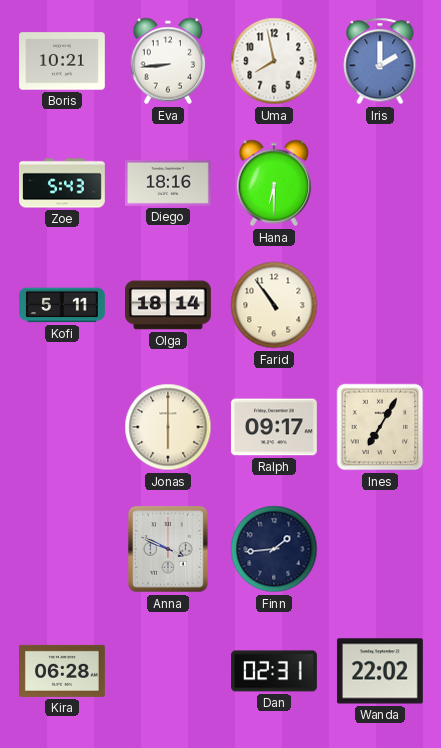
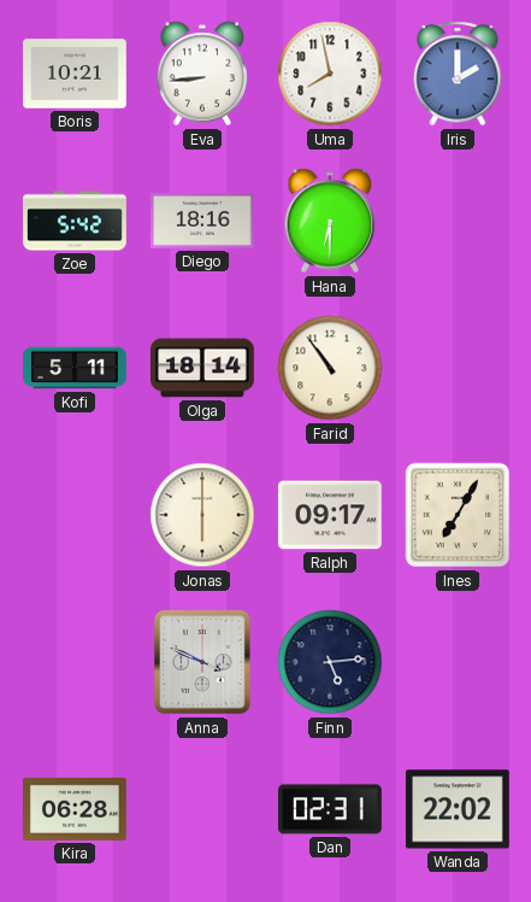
Zoe: 5:43 -> 5:42 (76, 221)
Finn: 1:44 -> 5:14 (330, 662)
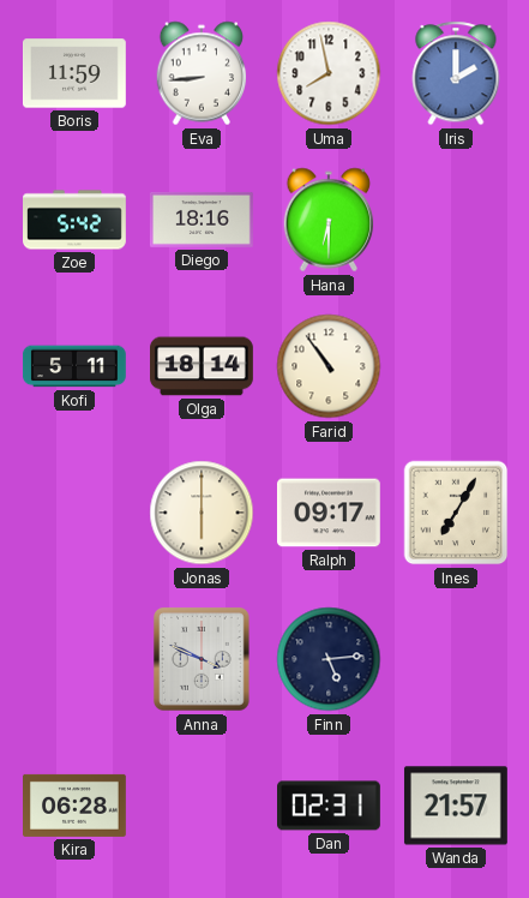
Boris: 10:21 -> 11:59 (76, 73)
Wanda: 22:02 -> 21:57 (456, 806)
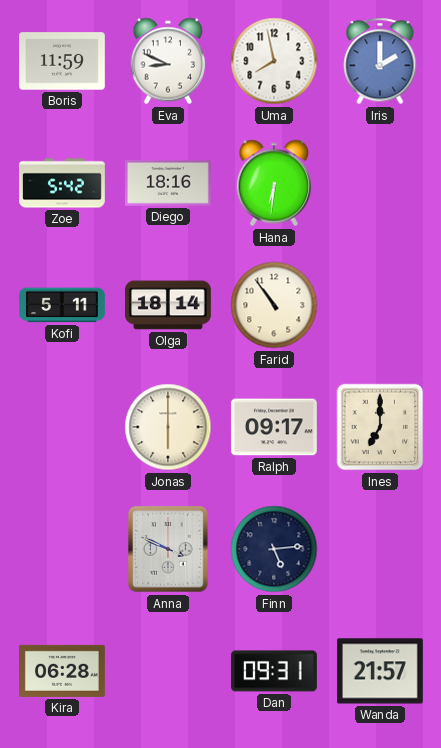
Eva: 8:44 -> 8:49 (168, 61)
Hana: 6:30 -> 6:31 (274, 183)
Ines: 7:05 -> 7:00 (380, 427)
Dan: 02:31 -> 09:31 (275, 671)
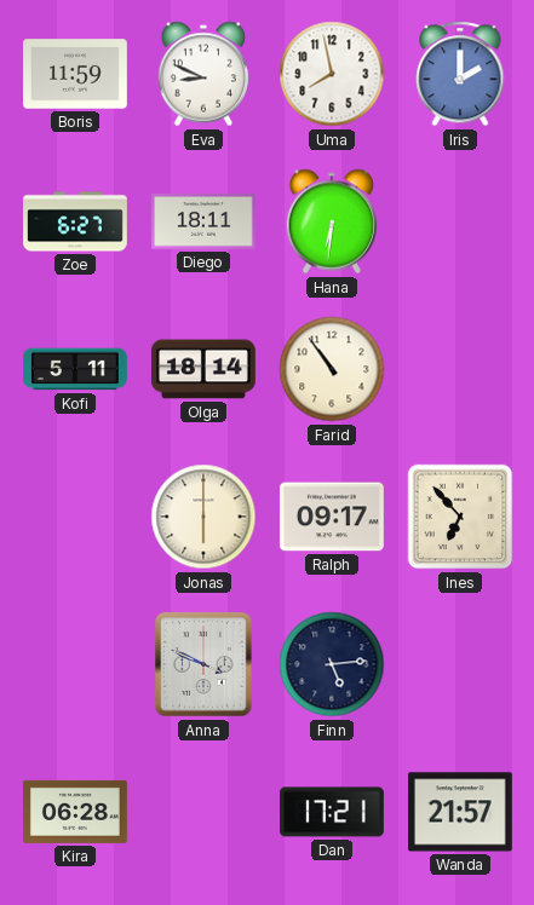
Zoe: 5:42 -> 6:27 (76, 221)
Diego: 18:16 -> 18:11 (203, 221)
Ines: 7:00 -> 6:53 (460, 517)
Dan: 09:31 -> 17:21 (333, 812)
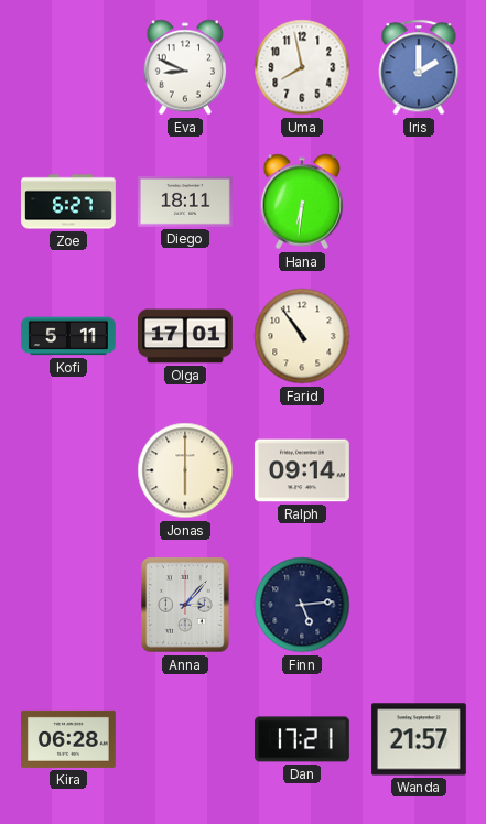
Boris: 11:59 -> none (76, 74)
Olga: 18:14 -> 17:01 (186, 336)
Ralph: 09:17 -> 09:14 (302, 470)
Ines: 6:53 -> none (460, 517)
Anna: 3:49 -> 3:07 (186, 606)
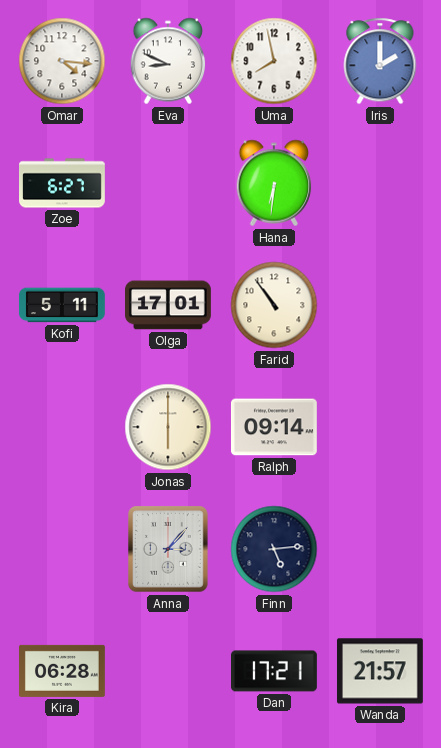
Omar: none -> 4:16 (62, 61)
Diego: 18:11 -> none (185, 202)
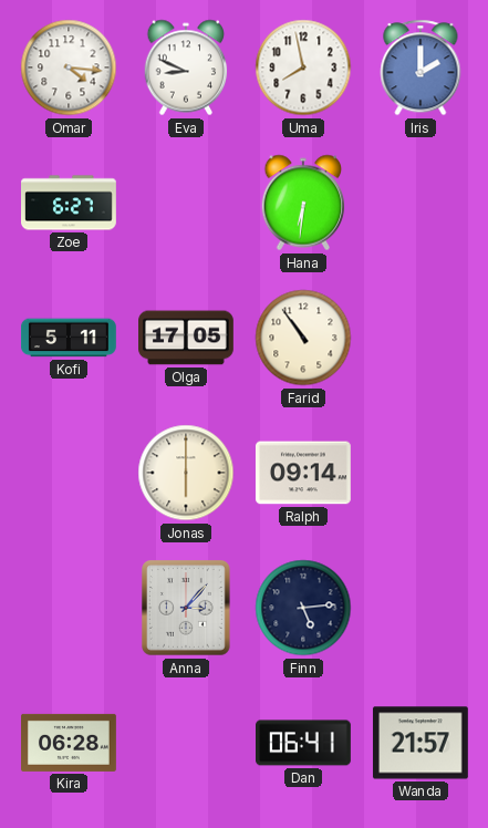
Olga: 17:01 -> 17:05 (187, 338)
Dan: 17:21 -> 06:41 (304, 743)
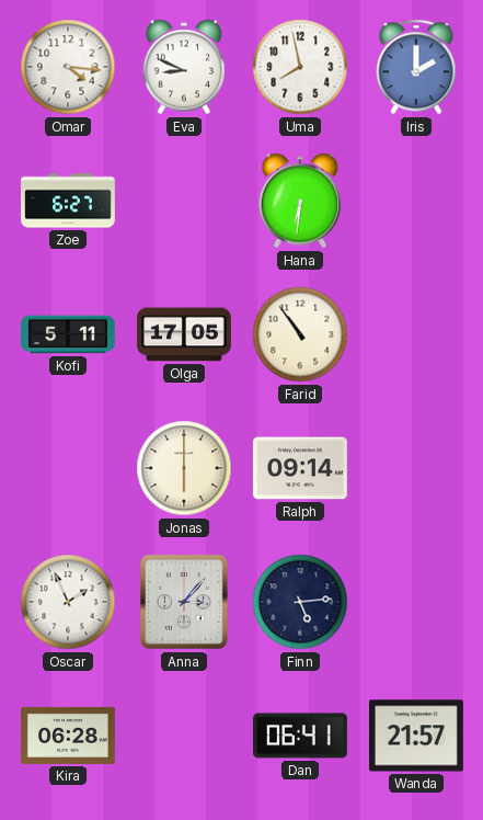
Oscar: none -> 1:56 (68, 602)
